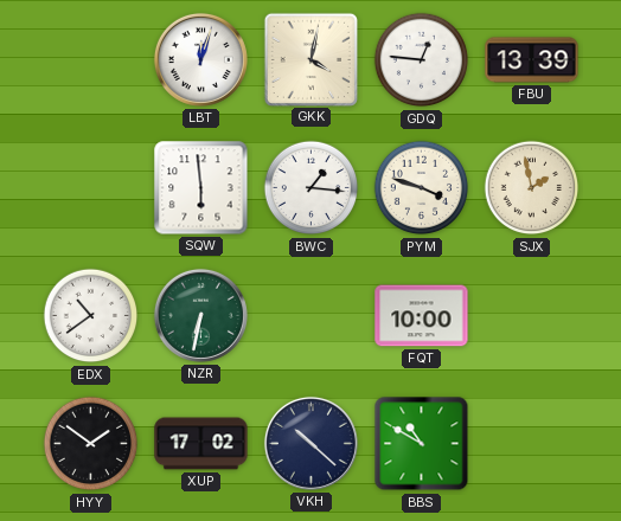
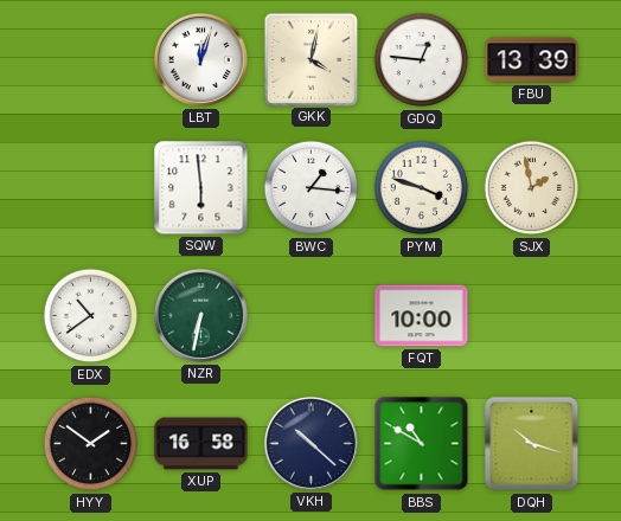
XUP: 17:02 -> 16:58 (201, 444)
DQH: none -> 10:18 (532, 444)
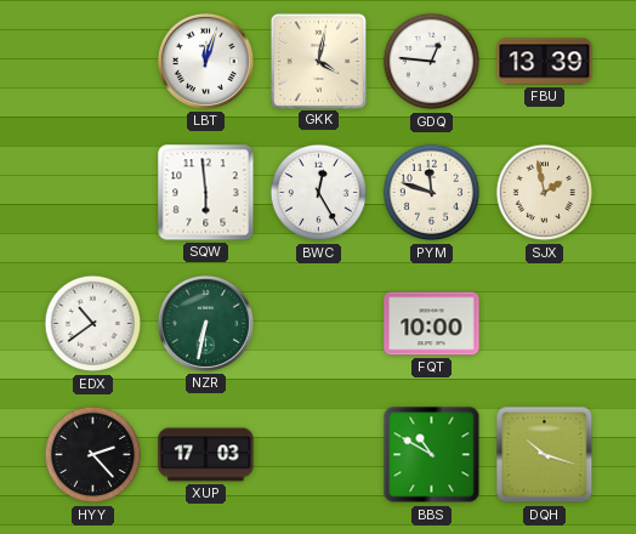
BWC: 1:16 -> 12:25 (319, 193)
PYM: 3:48 -> 11:48 (432, 193)
HYY: 1:51 -> 2:23 (93, 455)
XUP: 16:58 -> 17:03 (206, 455)
VKH: 10:22 -> none (310, 443)
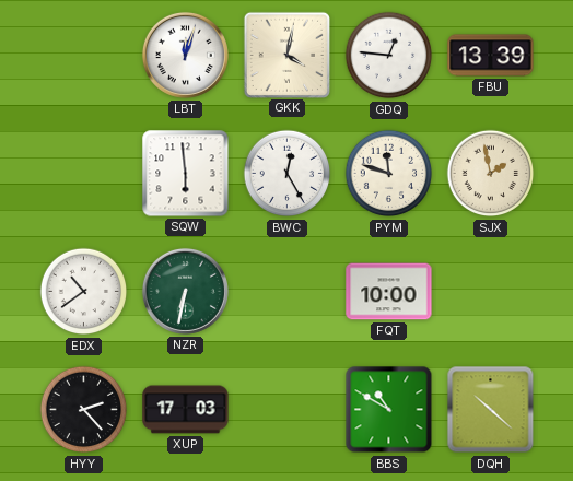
DQH: 10:18 -> 10:22 (491, 410)
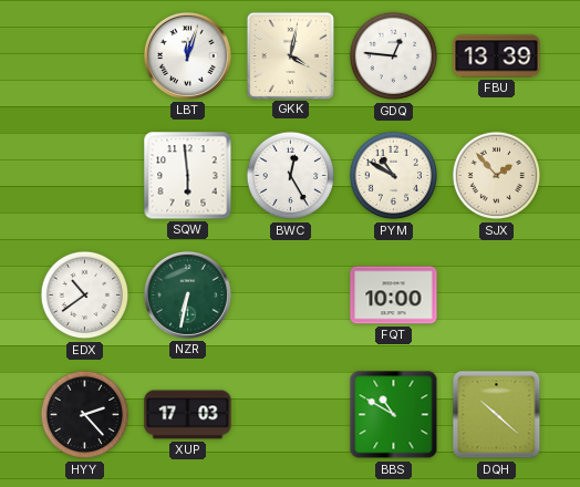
PYM: 11:48 -> 10:50 (394, 176)
SJX: 1:58 -> 1:53 (497, 176)
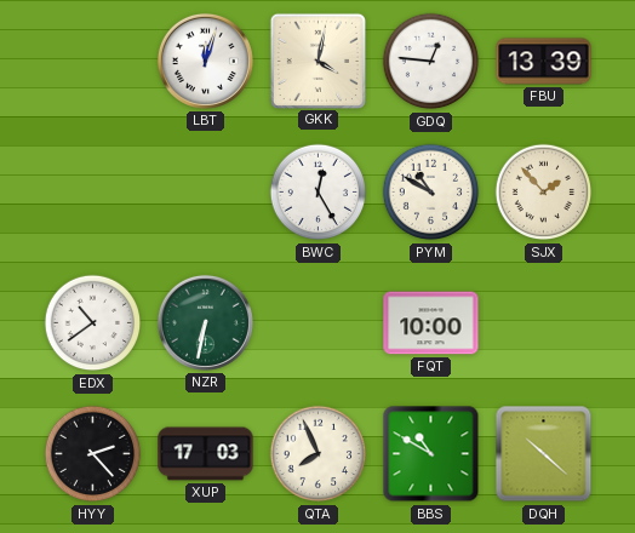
SQW: 5:59 -> none (188, 176)
QTA: none -> 7:56 (319, 454)
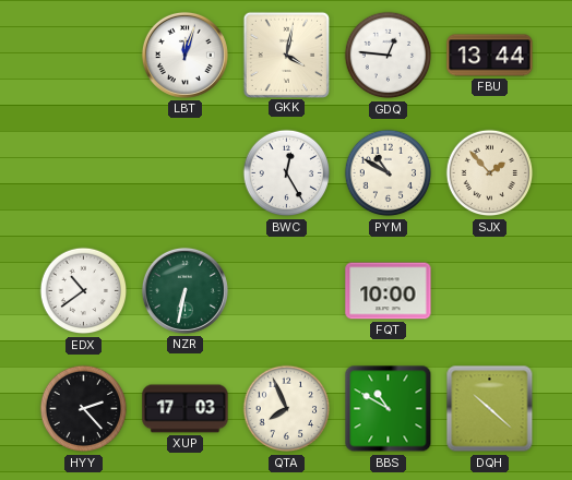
FBU: 13:39 -> 13:44 (490, 56)
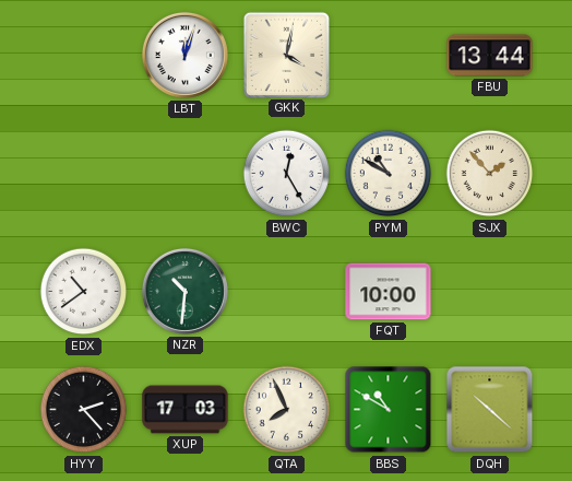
GDQ: 12:46 -> none (389, 56)
NZR: 6:32 -> 10:31 (184, 291)
